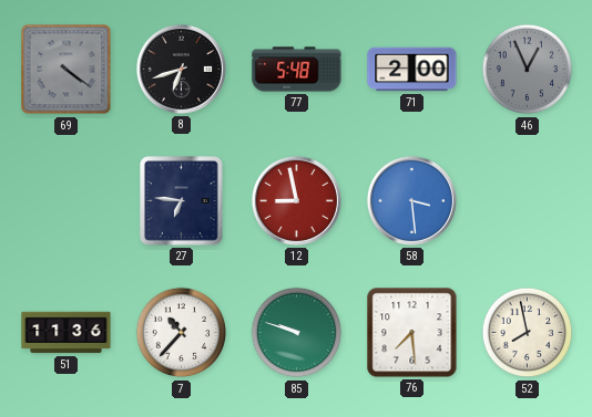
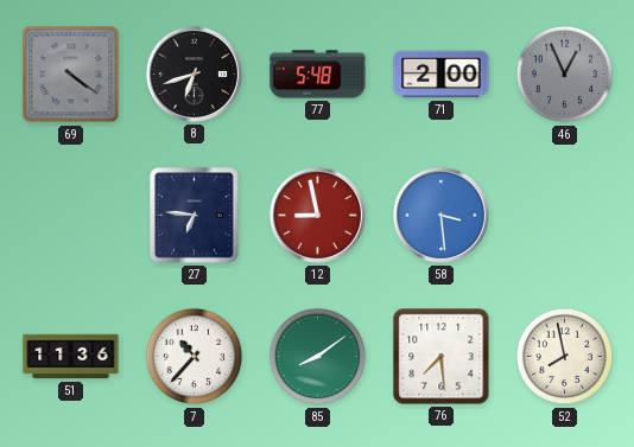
85: 9:48 -> 8:09 (318, 357)
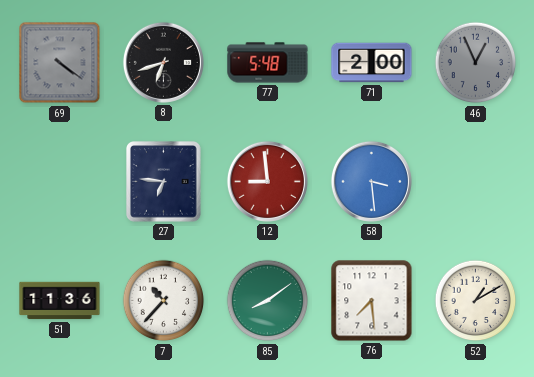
12: 8:58 -> 8:59 (267, 181)
52: 7:58 -> 1:10 (476, 301)
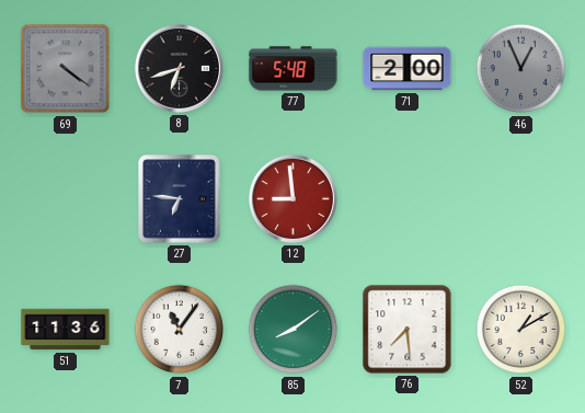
58: 3:29 -> none (371, 181)
7: 10:37 -> 11:06 (180, 330)
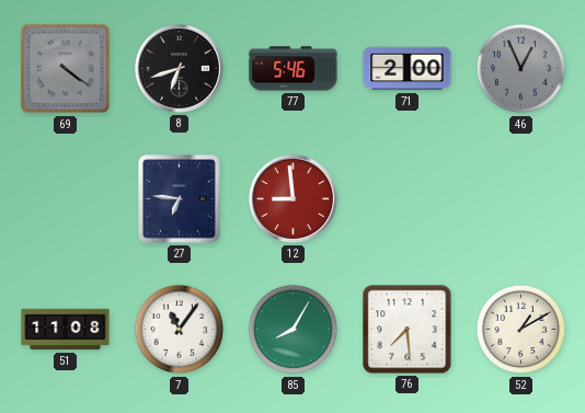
77: 5:48 -> 5:46 (294, 69)
51: 11:36 -> 11:08 (66, 330)
85: 8:09 -> 8:05 (294, 330)
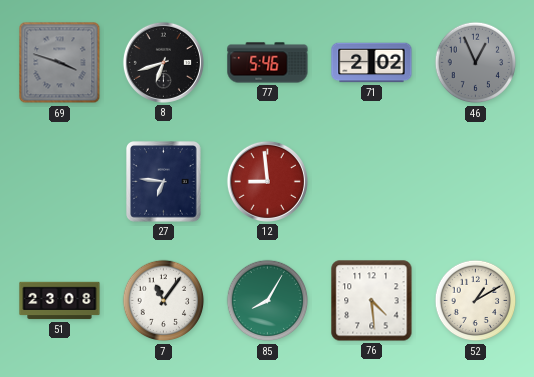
69: 4:21 -> 3:48 (60, 63)
71: 2:00 -> 2:02 (372, 63)
51: 11:08 -> 23:08 (60, 301)
76: 7:29 -> 4:29 (372, 301)
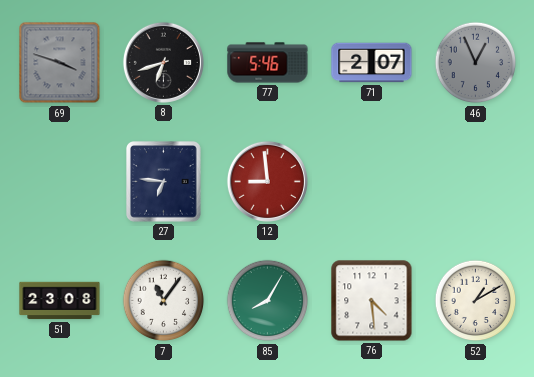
71: 2:02 -> 2:07 (372, 63)
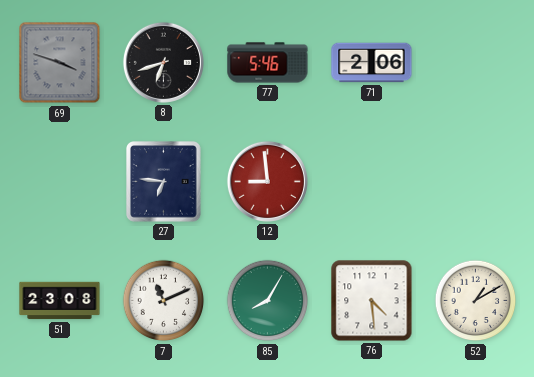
71: 2:07 -> 2:06 (372, 63)
46: 12:56 -> none (476, 63)
7: 11:06 -> 11:11 (164, 301)
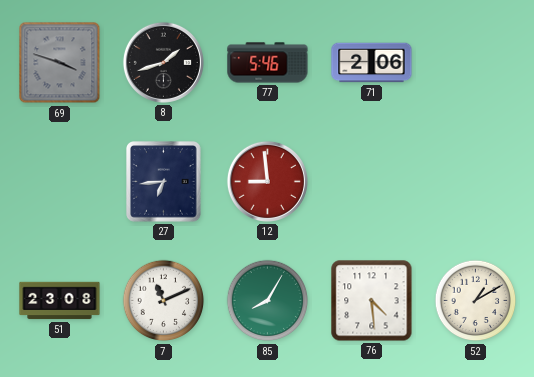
8: 6:42 -> 1:42 (163, 62)
27: 6:46 -> 6:44 (164, 182)
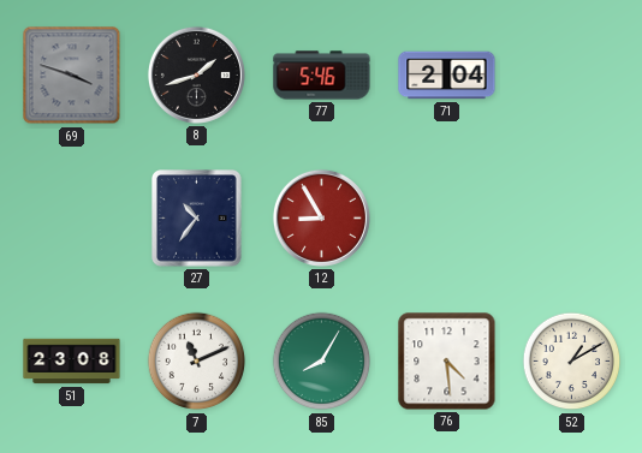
71: 2:06 -> 2:04 (447, 76)
27: 6:44 -> 10:36 (197, 219)
12: 8:59 -> 8:55 (321, 217)
